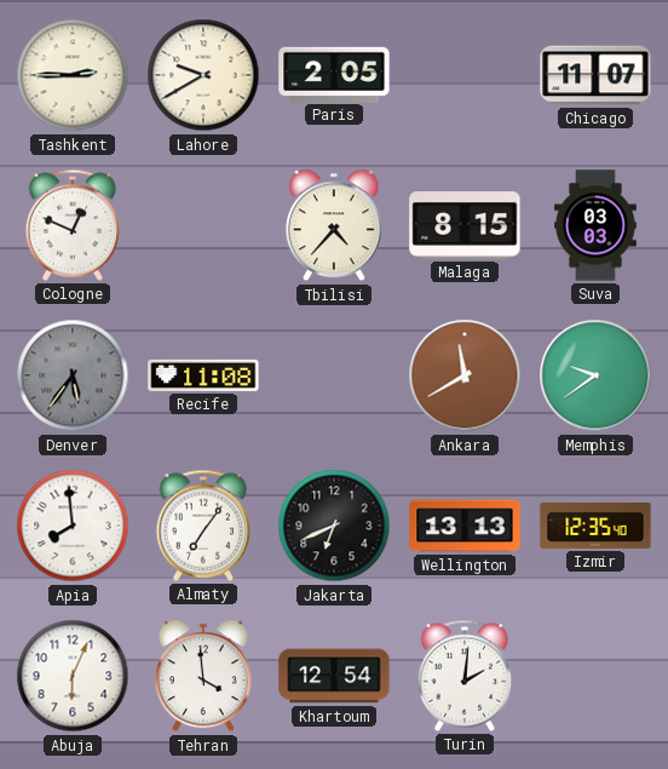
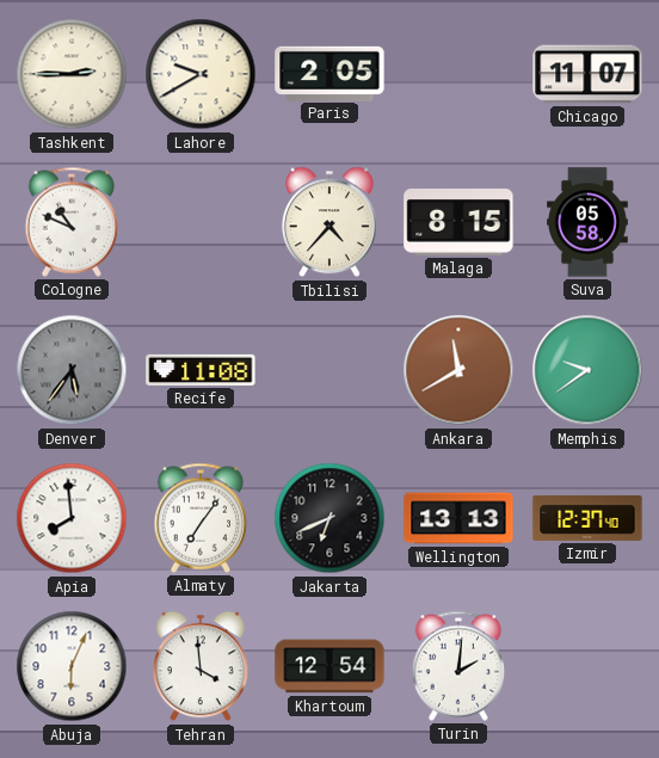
Cologne: 12:49 -> 10:49 (72, 222)
Suva: 03:03 -> 05:58 (589, 222)
Izmir: 12:35 -> 12:37 (587, 518)
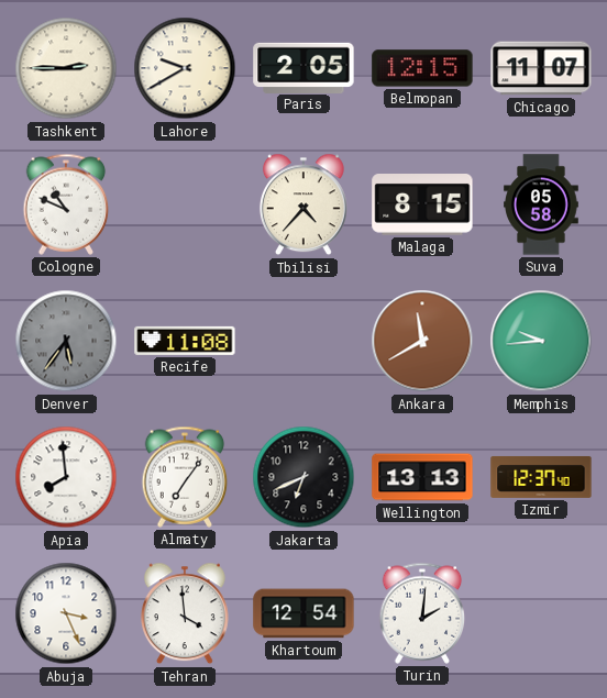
Belmopan: none -> 12:15 (422, 68)
Memphis: 9:39 -> 9:44 (541, 341)
Abuja: 6:04 -> 3:26 (66, 613)
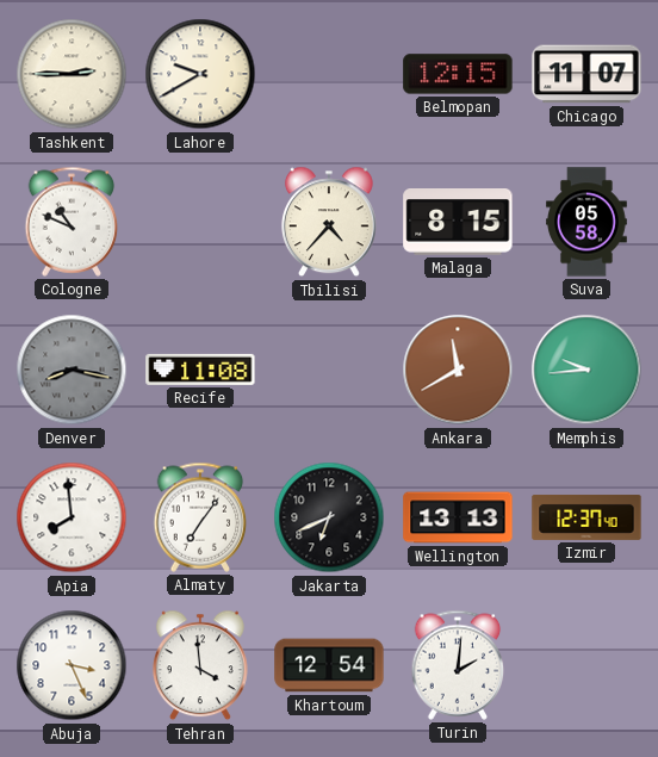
Paris: 2:05 -> none (304, 67)
Denver: 5:36 -> 8:17 (72, 370)
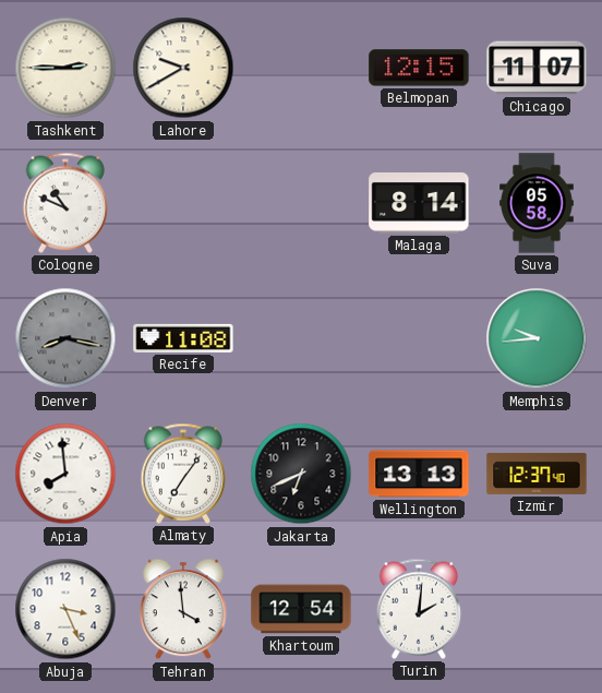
Tbilisi: 4:37 -> none (329, 222)
Malaga: 8:15 -> 8:14 (419, 204)
Ankara: 11:40 -> none (458, 370)
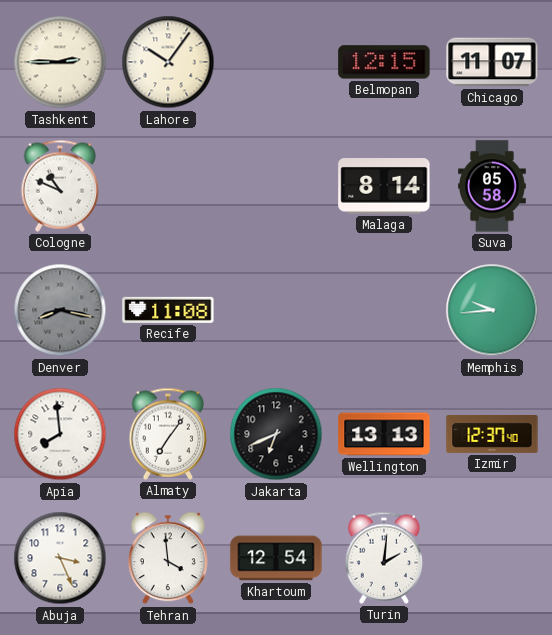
Lahore: 9:40 -> 10:06 (168, 62)
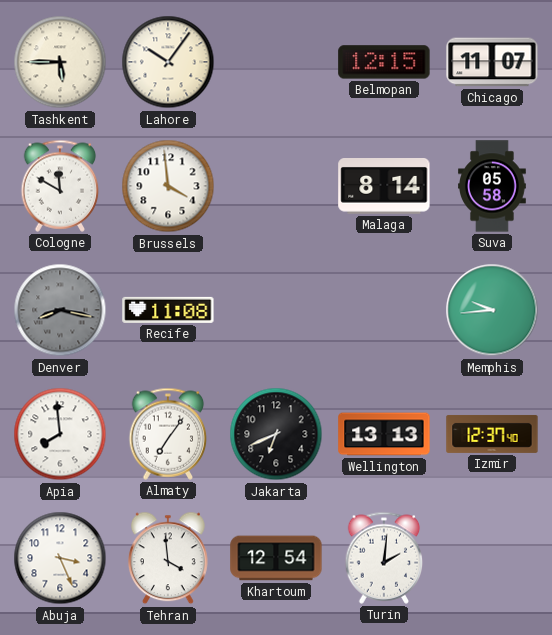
Tashkent: 2:45 -> 5:45 (60, 62)
Cologne: 10:49 -> 11:50 (60, 186)
Brussels: none -> 3:59 (168, 186)
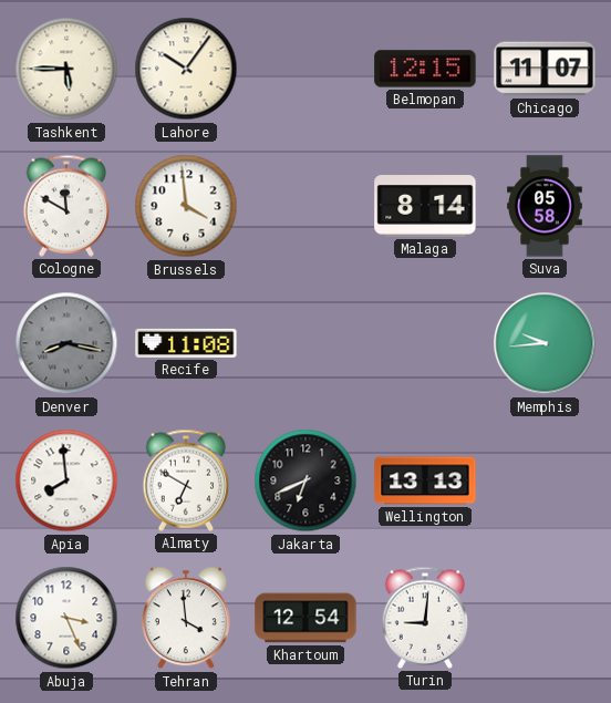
Almaty: 7:06 -> 6:50 (186, 480)
Izmir: 12:37 -> none (492, 434)
Turin: 2:01 -> 9:01 (425, 618)
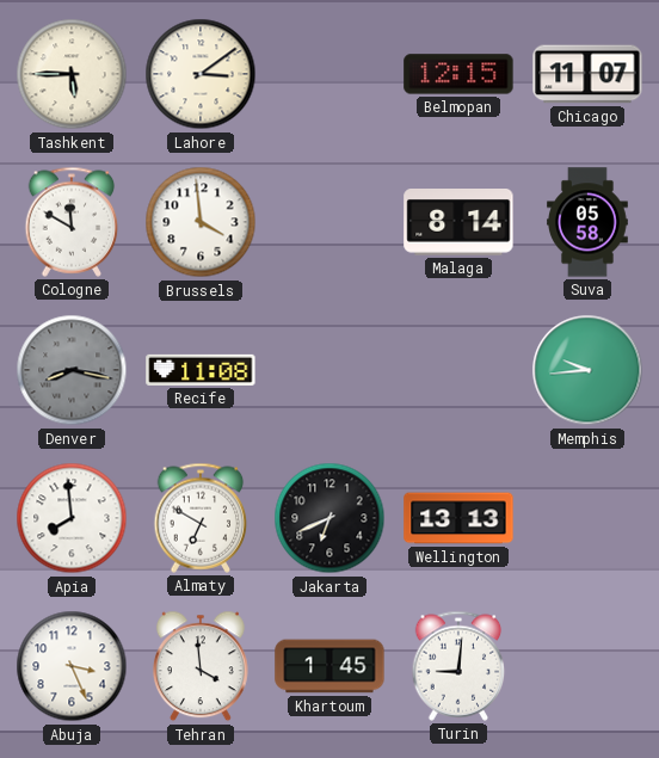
Lahore: 10:06 -> 3:09 (201, 74)
Khartoum: 12:54 -> 1:45 (329, 666)
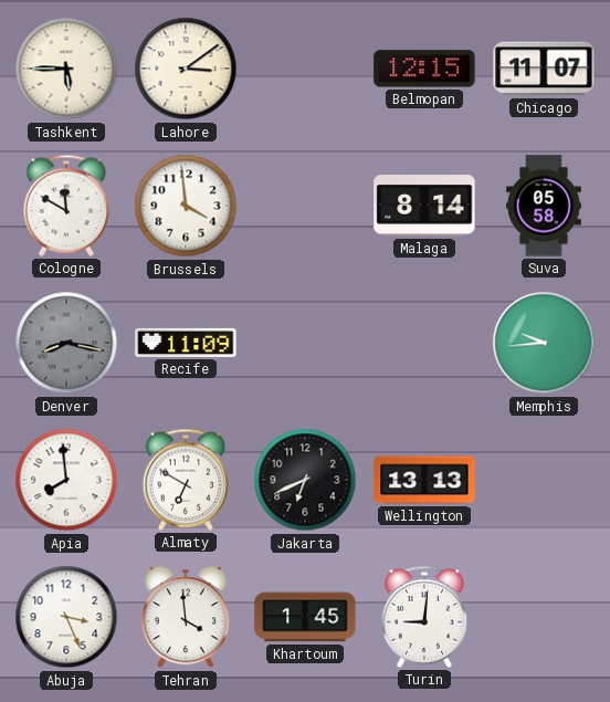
Recife: 11:08 -> 11:09 (186, 343)
